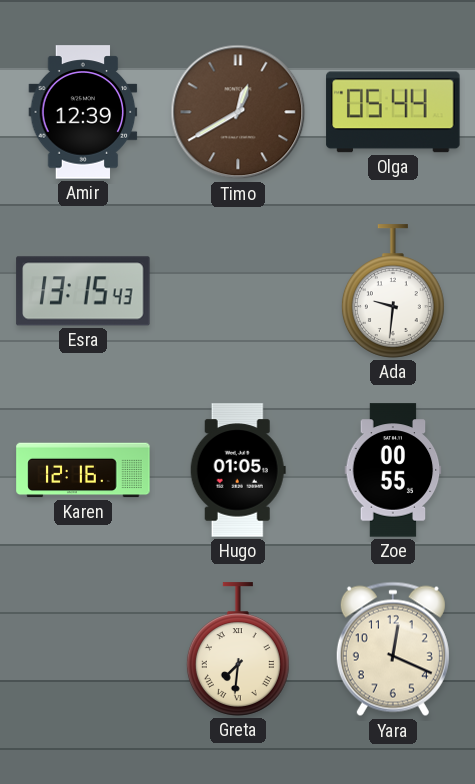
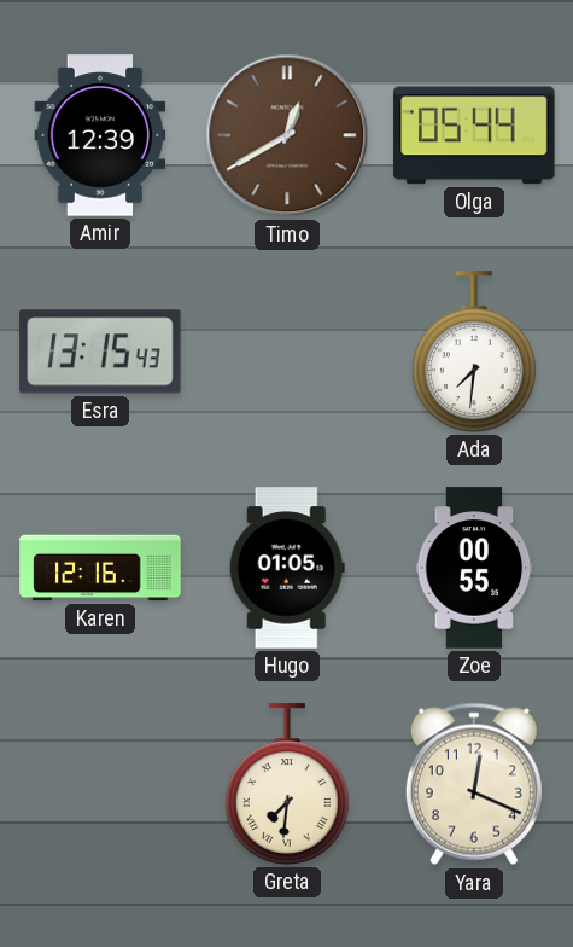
Ada: 9:31 -> 7:31 (474, 352)
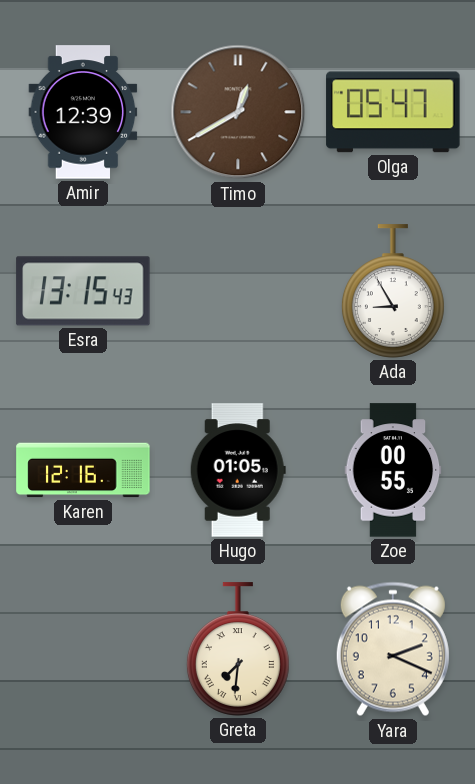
Olga: 05:44 -> 05:47 (393, 112)
Ada: 7:31 -> 8:55 (393, 291)
Yara: 12:19 -> 2:19 (393, 649)
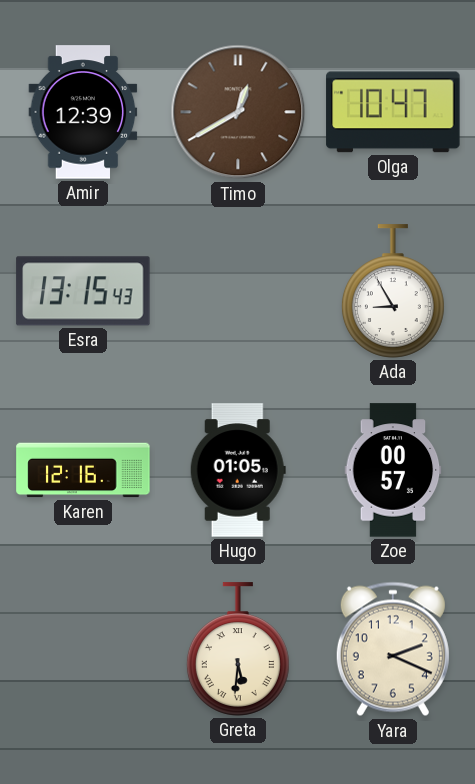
Olga: 05:47 -> 10:47 (393, 112)
Zoe: 00:55 -> 00:57 (393, 470)
Greta: 7:31 -> 5:31 (238, 649)
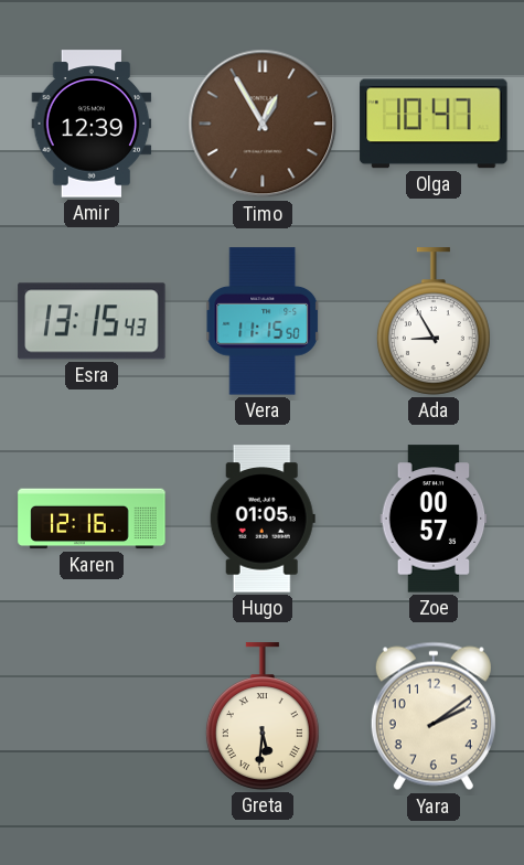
Timo: 12:40 -> 12:55 (263, 124)
Vera: none -> 11:15 (264, 321)
Yara: 2:19 -> 2:09 (434, 716)
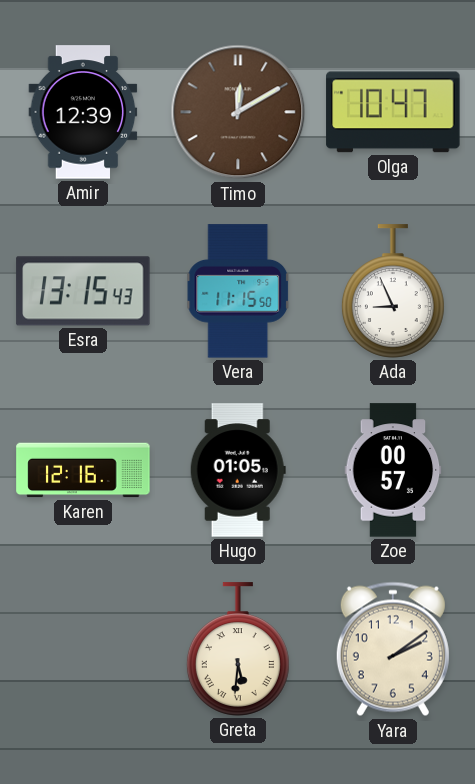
Timo: 12:55 -> 12:10 (238, 112)
Ada: 8:55 -> 8:56 (393, 291)
